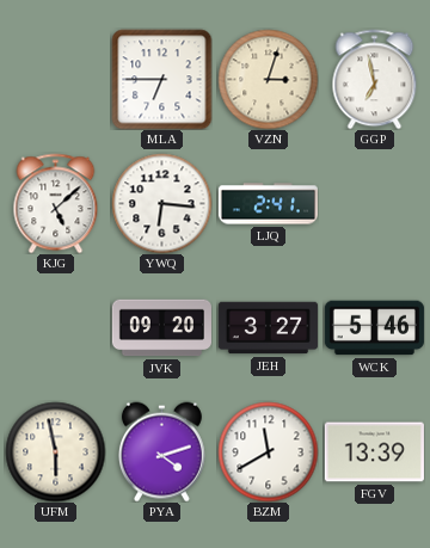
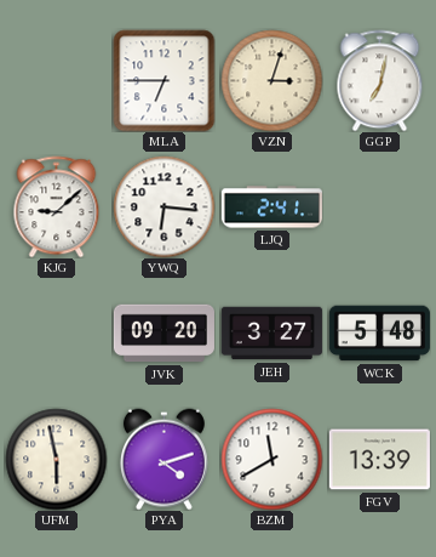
GGP: 6:58 -> 7:02 (380, 80)
KJG: 5:08 -> 9:08 (57, 206)
WCK: 5:46 -> 5:48 (379, 334)
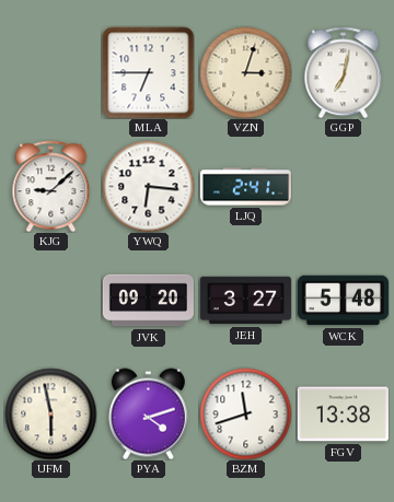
BZM: 11:40 -> 11:42 (245, 413)
FGV: 13:39 -> 13:38 (343, 415)
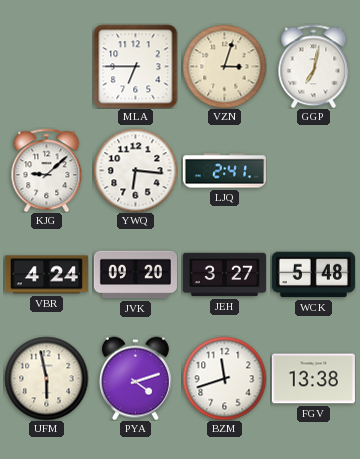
VBR: none -> 4:24 (46, 275)
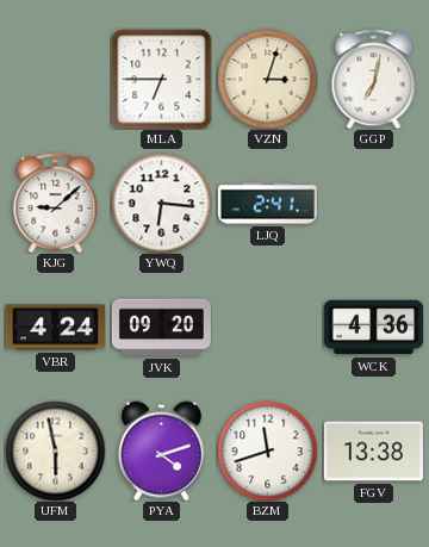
JEH: 3:27 -> none (224, 275)
WCK: 5:48 -> 4:36 (373, 328)
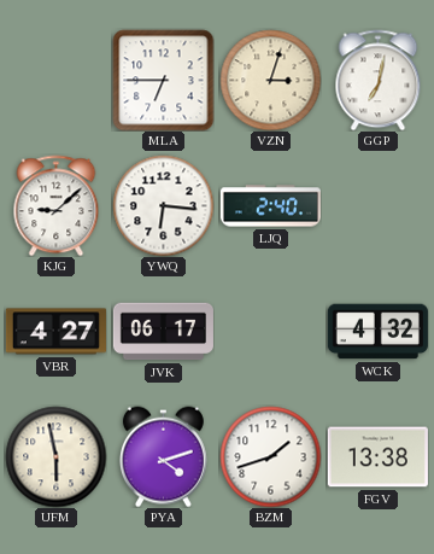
LJQ: 2:41 -> 2:40 (270, 206)
VBR: 4:24 -> 4:27 (55, 332)
JVK: 09:20 -> 06:17 (163, 332)
WCK: 4:36 -> 4:32 (377, 332)
BZM: 11:42 -> 1:42 (270, 456)
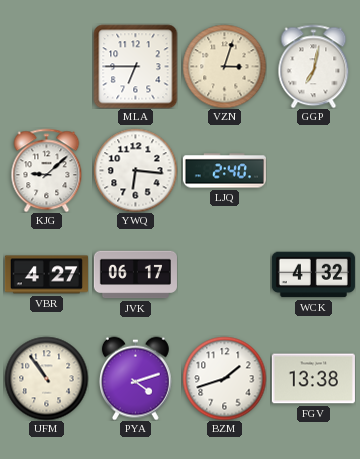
UFM: 5:58 -> 10:54 (46, 378)
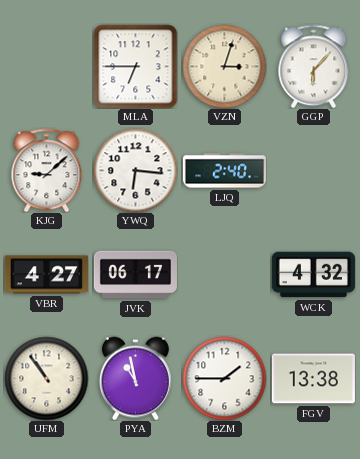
GGP: 7:02 -> 6:07 (314, 66)
PYA: 4:12 -> 10:58 (135, 378)
BZM: 1:42 -> 1:45 (224, 378)
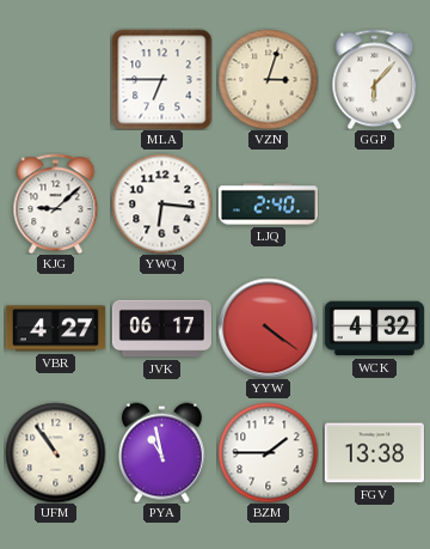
YYW: none -> 4:21 (268, 328)
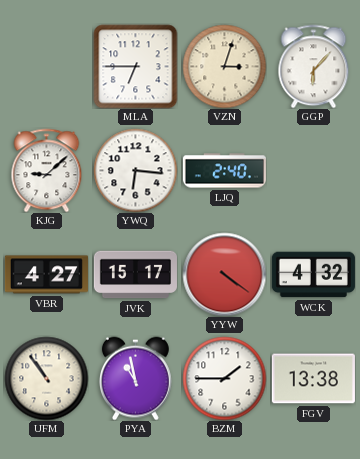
JVK: 06:17 -> 15:17 (135, 275)
